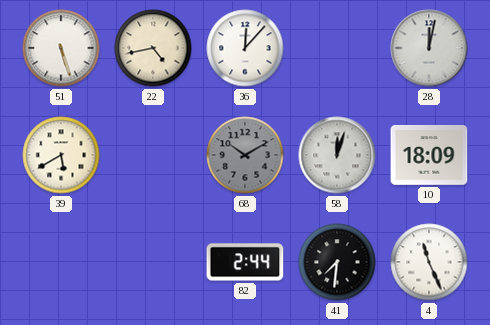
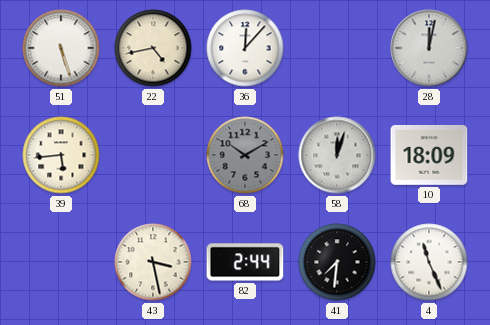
39: 5:40 -> 5:44 (61, 155)
43: none -> 3:28 (153, 262)
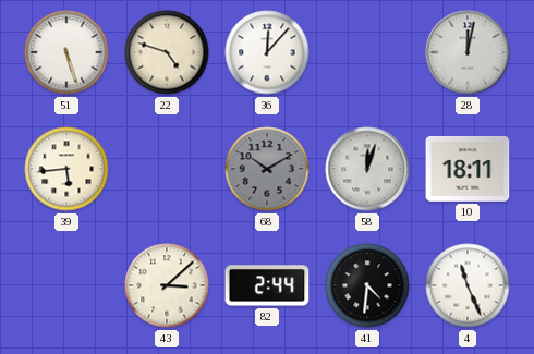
22: 4:43 -> 4:48 (167, 52)
10: 18:09 -> 18:11 (468, 170)
43: 3:28 -> 3:08 (167, 285)
41: 7:31 -> 4:31 (367, 285)
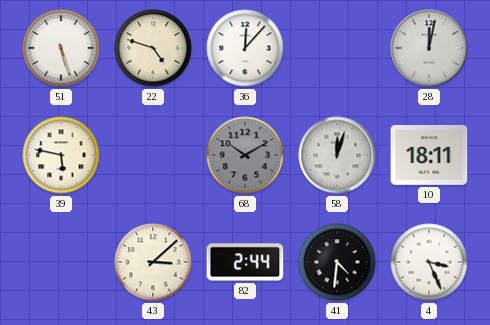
39: 5:44 -> 5:47 (61, 155)
4: 11:26 -> 3:26 (429, 262)
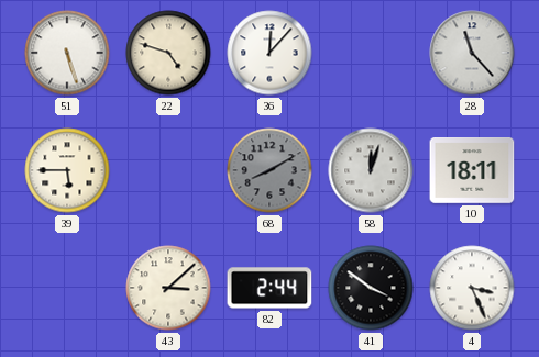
28: 12:02 -> 11:23 (472, 53)
39: 5:47 -> 5:45 (67, 170)
68: 10:10 -> 8:10 (269, 170)
41: 4:31 -> 3:51 (371, 288)
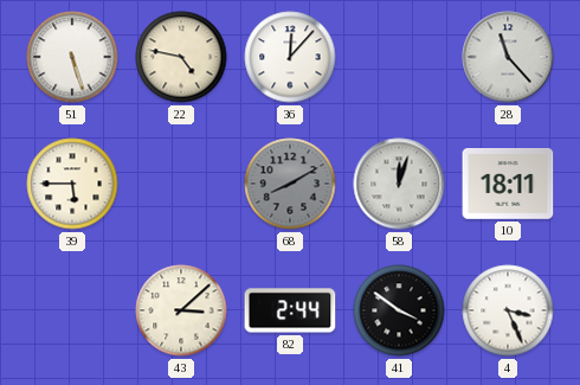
22: 4:48 -> 4:47 (181, 57)
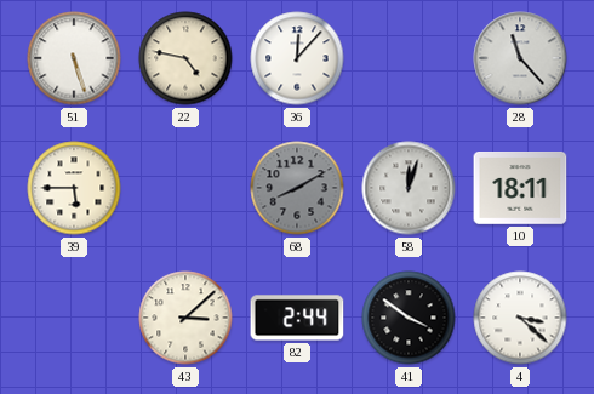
4: 3:26 -> 3:22 (520, 318)
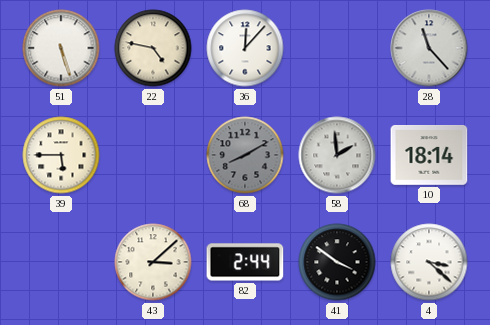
58: 12:03 -> 1:59 (337, 155)
10: 18:11 -> 18:14 (429, 156)
